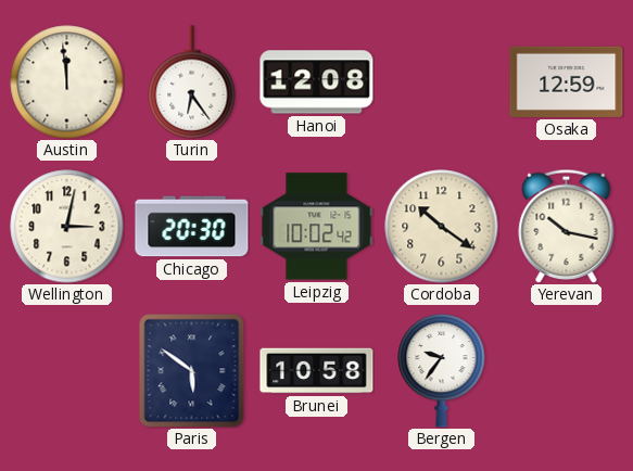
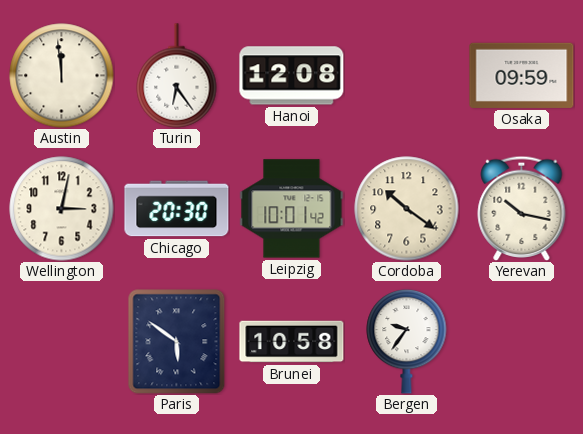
Osaka: 12:59 -> 09:59 (522, 75)
Leipzig: 10:02 -> 10:01 (292, 209)
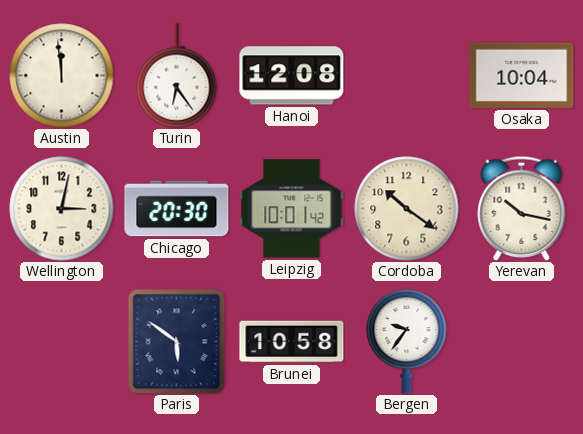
Osaka: 09:59 -> 10:04 (522, 75)
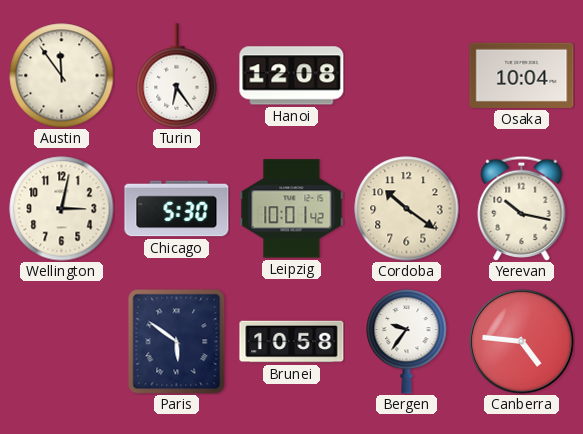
Austin: 11:59 -> 11:54 (62, 76)
Chicago: 20:30 -> 5:30 (177, 209)
Canberra: none -> 4:46 (521, 341)
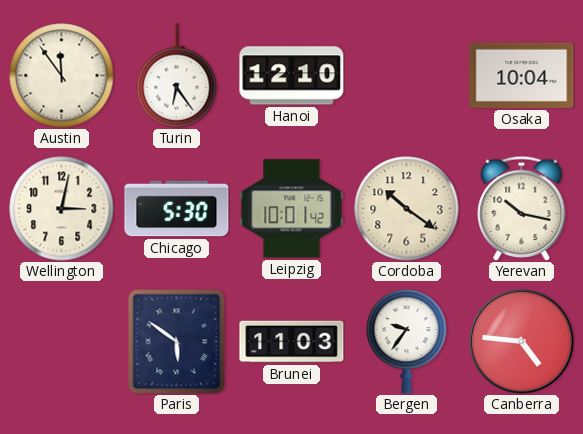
Hanoi: 12:08 -> 12:10 (292, 76)
Brunei: 10:58 -> 11:03 (292, 342)
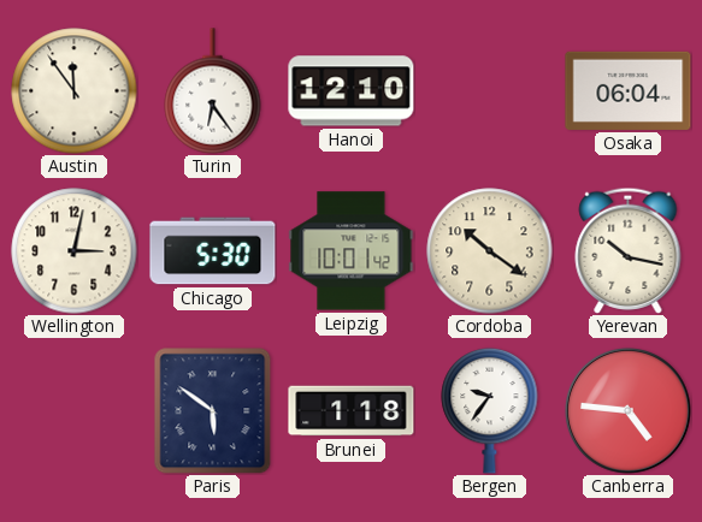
Osaka: 10:04 -> 06:04 (629, 90)
Brunei: 11:03 -> 1:18 (352, 411)
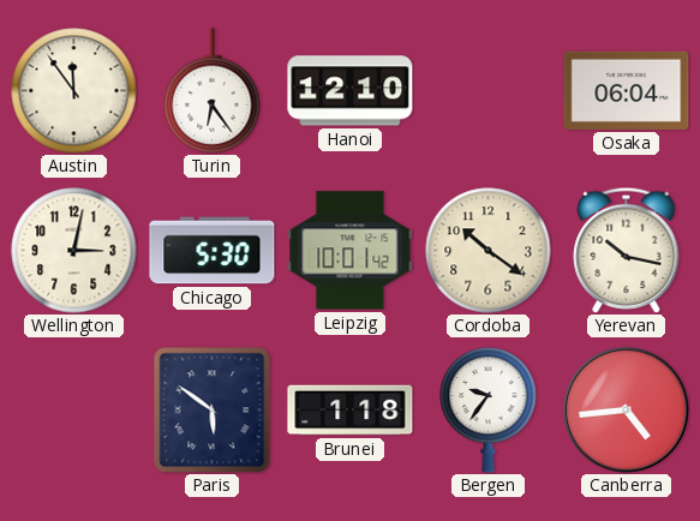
Canberra: 4:46 -> 4:44 (626, 409)
